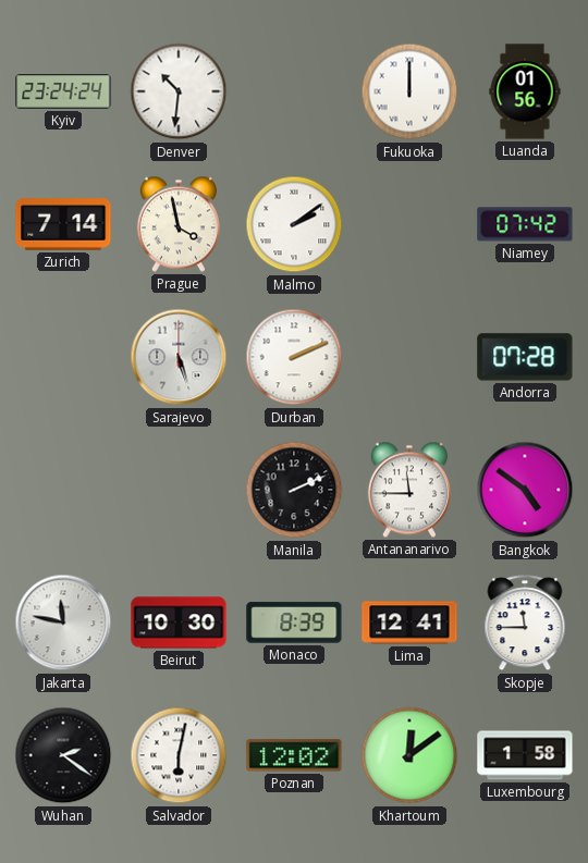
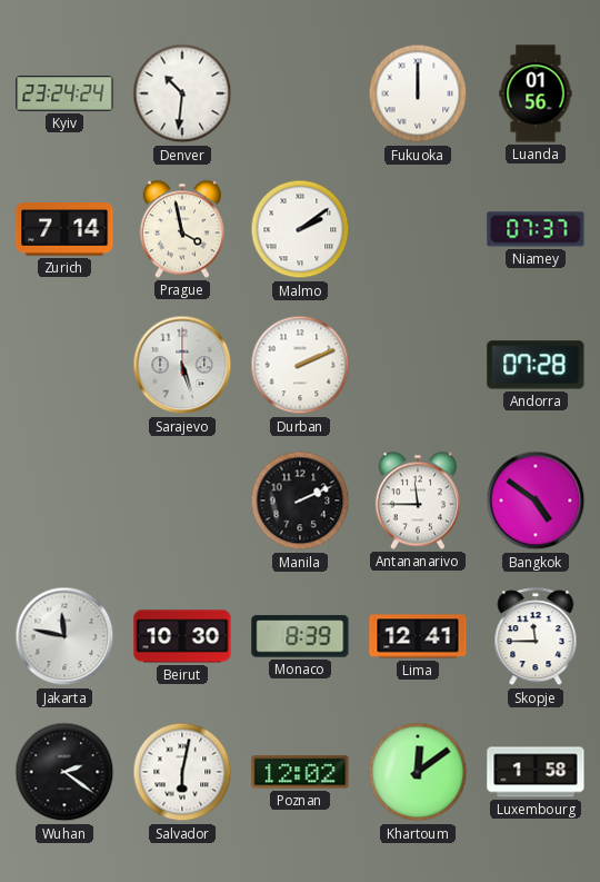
Niamey: 07:42 -> 07:37 (536, 229)
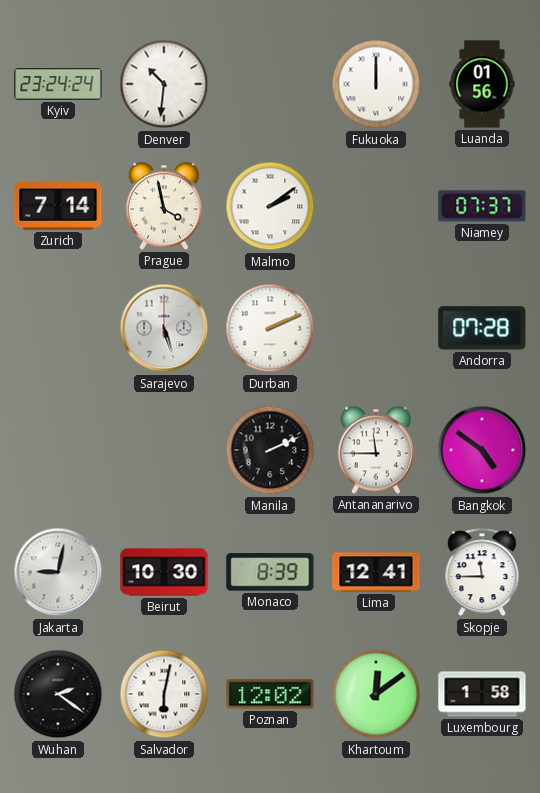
Jakarta: 11:47 -> 9:02 (58, 572)
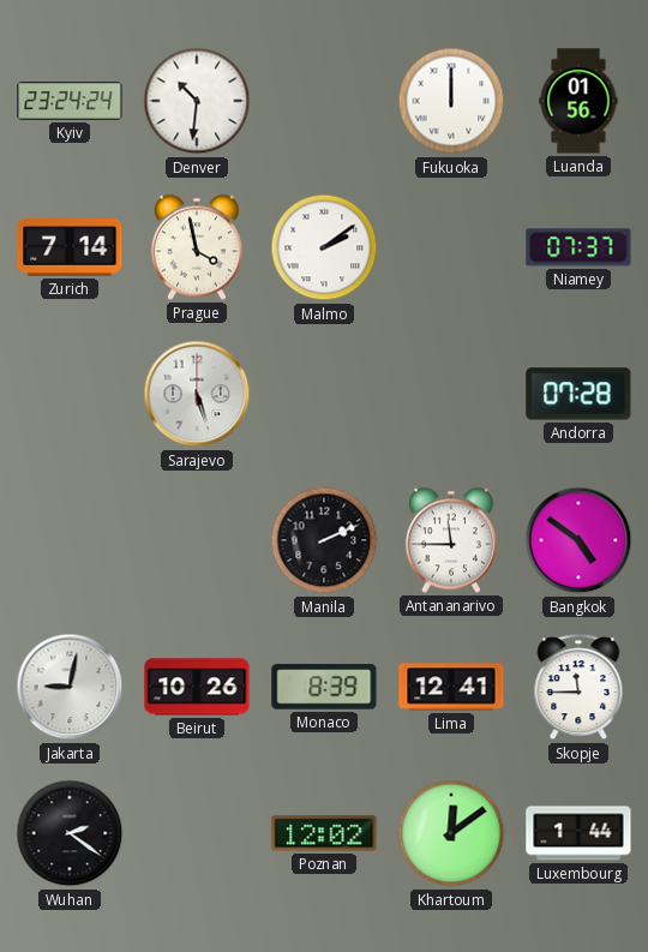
Durban: 2:11 -> none (270, 328)
Beirut: 10:30 -> 10:26 (197, 687)
Salvador: 6:02 -> none (164, 694)
Luxembourg: 1:58 -> 1:44 (578, 833)
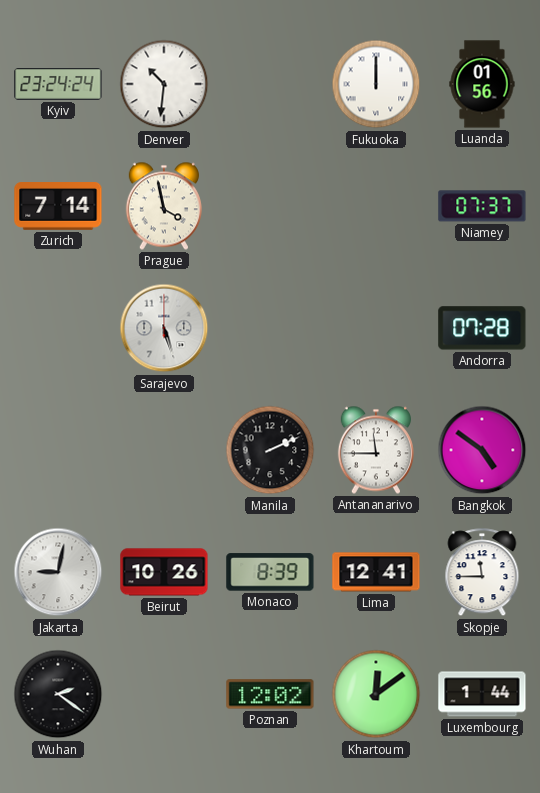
Malmo: 2:09 -> none (324, 247)
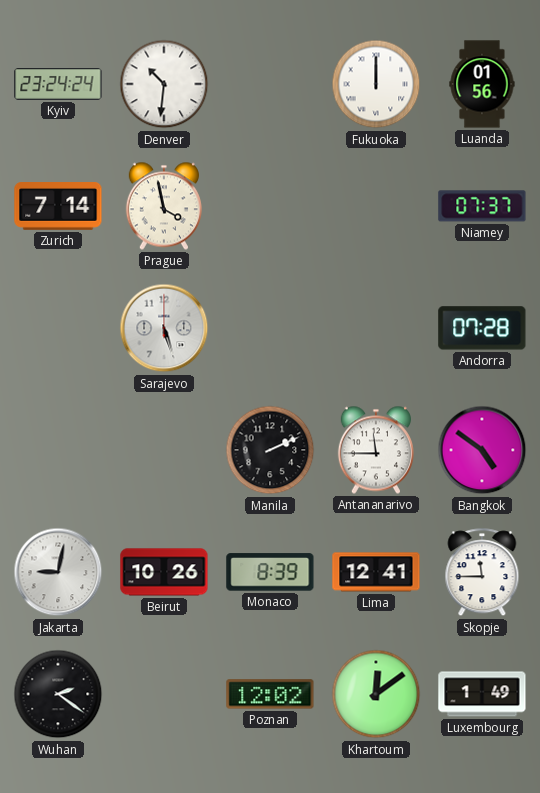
Luxembourg: 1:44 -> 1:49 (482, 694)
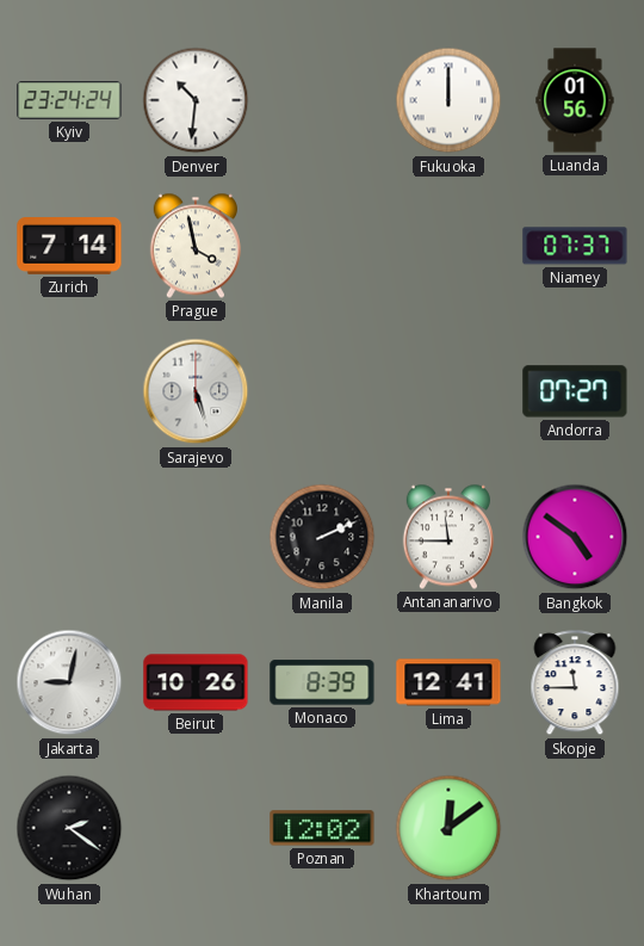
Andorra: 07:28 -> 07:27 (575, 391)
Luxembourg: 1:49 -> none (482, 694)
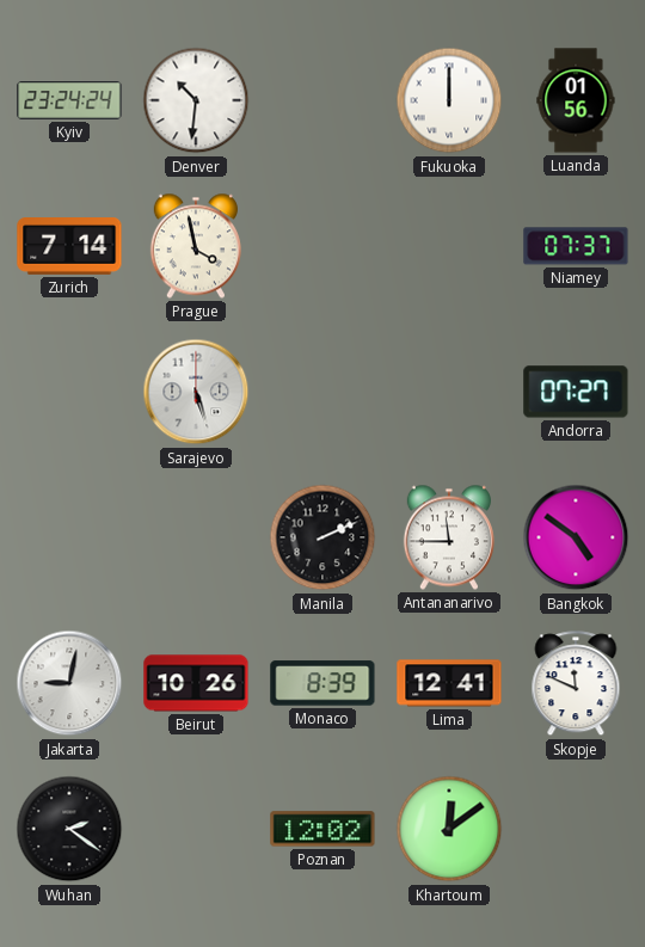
Skopje: 11:45 -> 11:49 (576, 684)
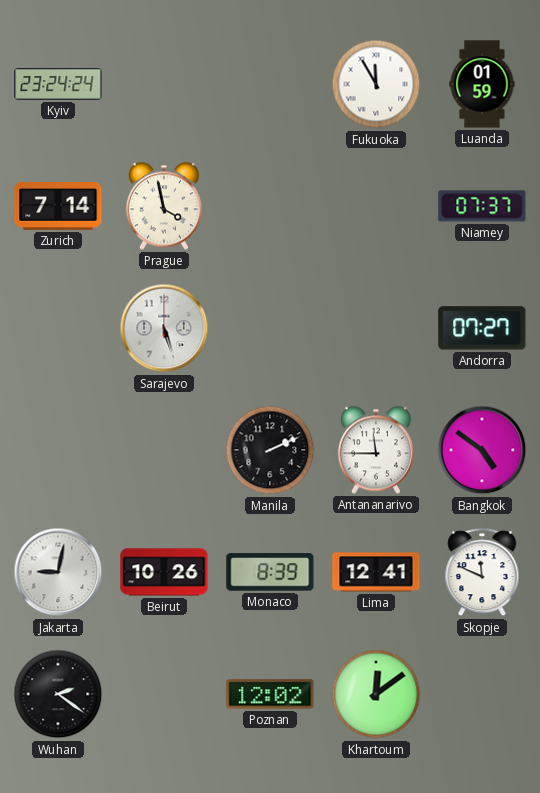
Denver: 10:31 -> none (196, 100)
Fukuoka: 12:00 -> 11:55 (376, 84)
Luanda: 01:56 -> 01:59 (482, 84)
